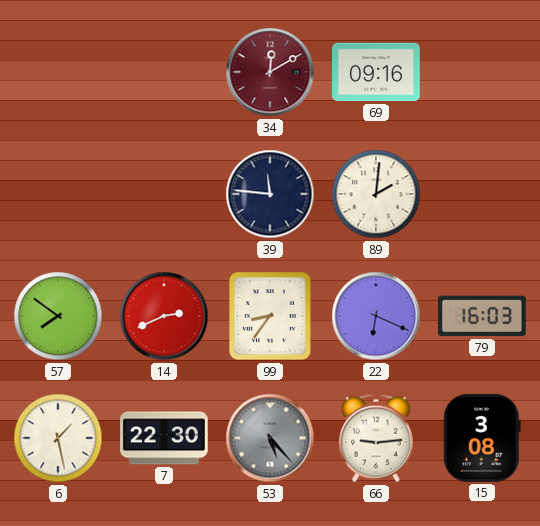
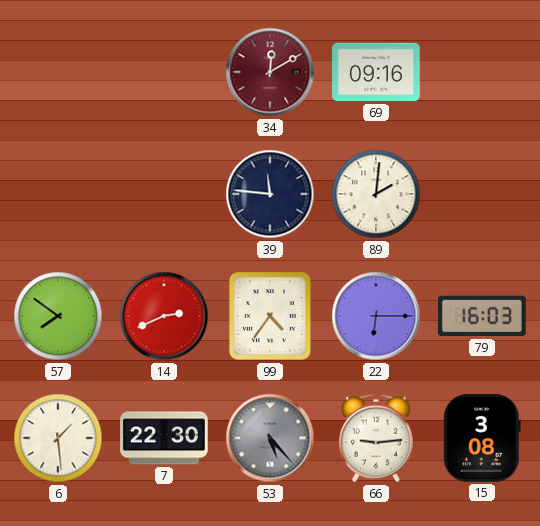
99: 8:36 -> 4:36 (270, 316)
22: 6:19 -> 6:15 (376, 316)
6: 1:28 -> 1:29 (58, 438)
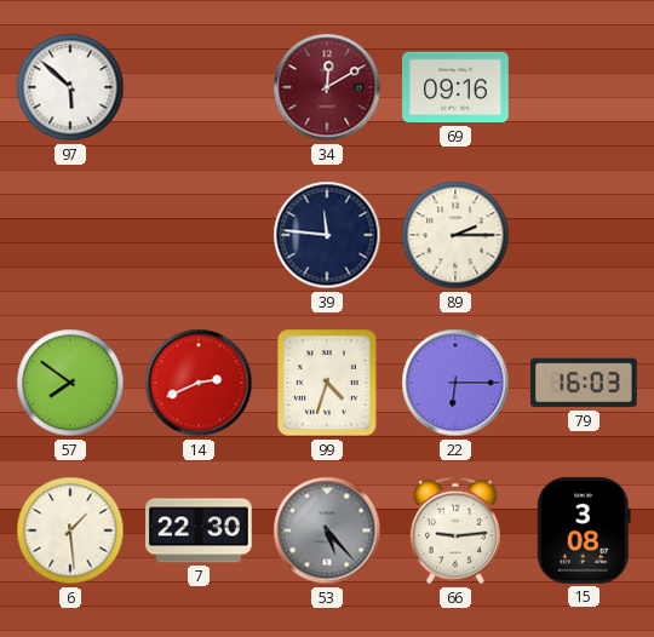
97: none -> 5:52 (70, 87)
89: 2:01 -> 2:15 (455, 235)
99: 4:36 -> 4:33 (327, 383)
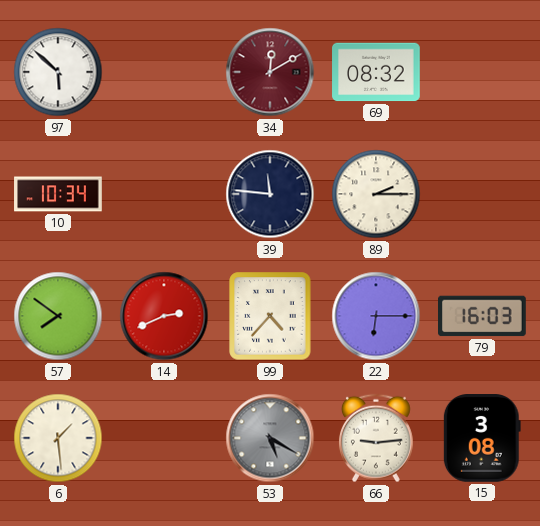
69: 09:16 -> 08:32 (376, 72)
10: none -> 10:34 (58, 194)
99: 4:33 -> 4:37 (270, 316)
7: 22:30 -> none (199, 530)
53: 5:23 -> 5:20 (270, 438)
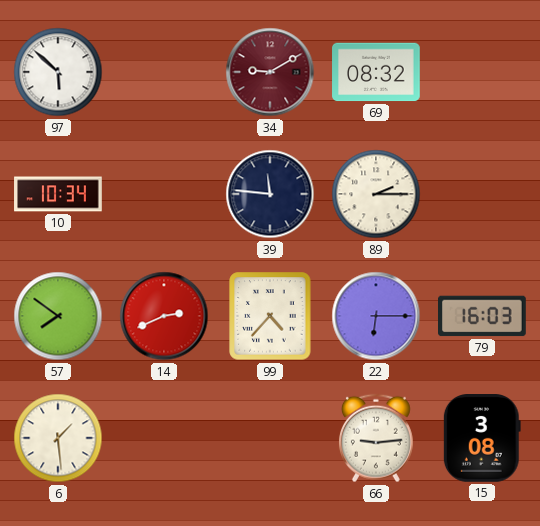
34: 12:10 -> 9:10 (270, 72)
53: 5:20 -> none (270, 438)
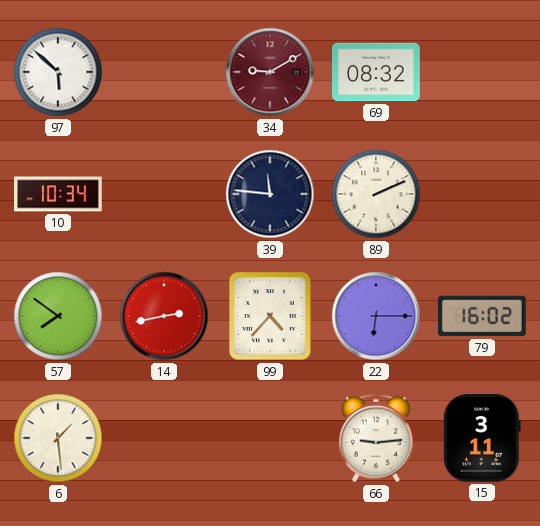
89: 2:15 -> 2:11 (376, 194)
14: 2:41 -> 2:43 (164, 316)
79: 16:03 -> 16:02 (483, 316)
15: 3:08 -> 3:11 (482, 439)
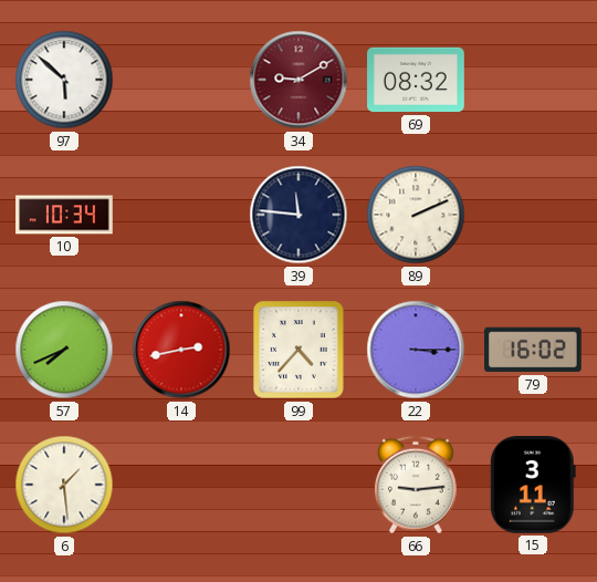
57: 7:51 -> 7:41 (64, 350)
22: 6:15 -> 3:15 (416, 350)
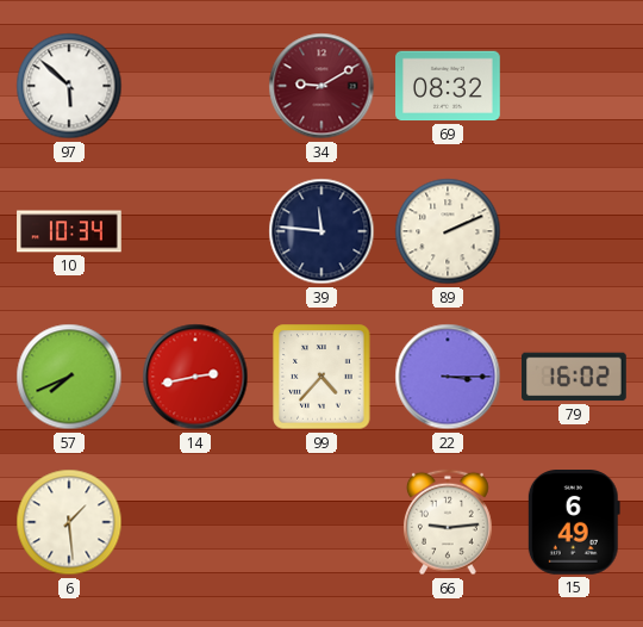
15: 3:11 -> 6:49 (574, 523)
